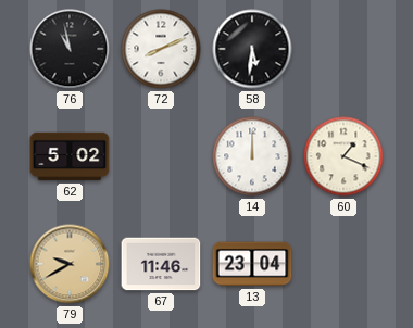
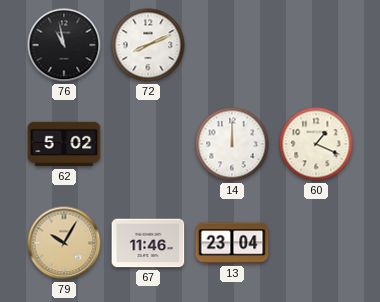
58: 5:31 -> none (252, 49)
79: 9:40 -> 10:05 (64, 243)
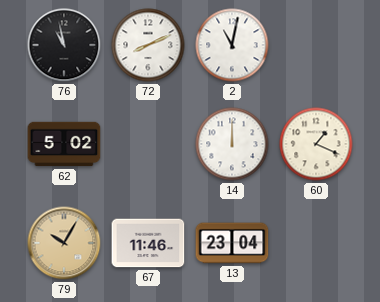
2: none -> 11:02 (232, 45)
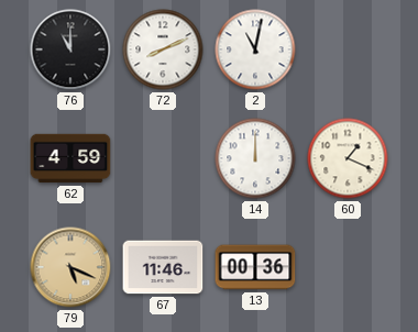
76: 10:58 -> 11:00 (70, 49)
62: 5:02 -> 4:59 (70, 158)
79: 10:05 -> 5:19 (70, 267)
13: 23:04 -> 00:36 (255, 267)
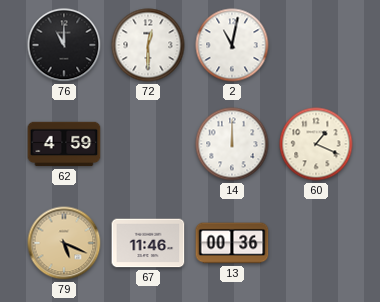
72: 8:11 -> 12:30 (148, 45)
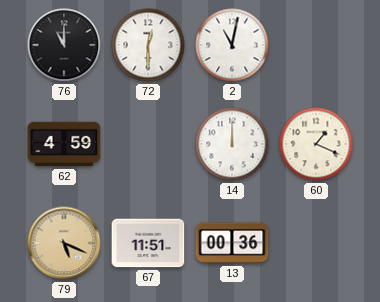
67: 11:46 -> 11:51 (148, 243)
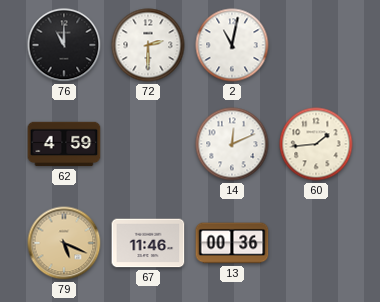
72: 12:30 -> 2:30 (148, 45)
14: 12:00 -> 12:11 (232, 144)
60: 1:19 -> 1:44 (316, 144)
67: 11:51 -> 11:46 (148, 243)
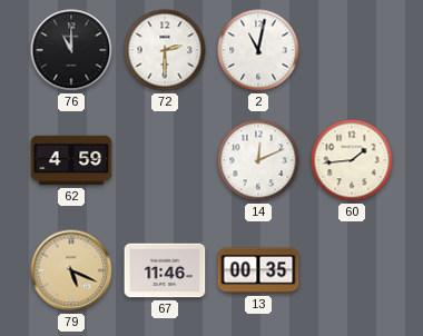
13: 00:36 -> 00:35 (258, 270)
